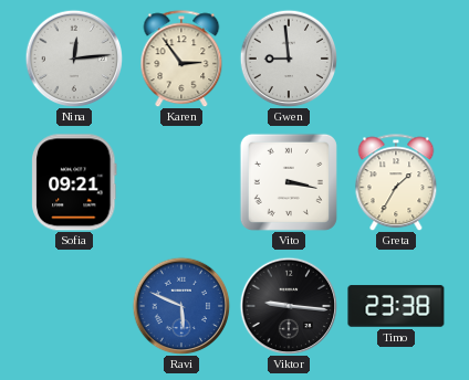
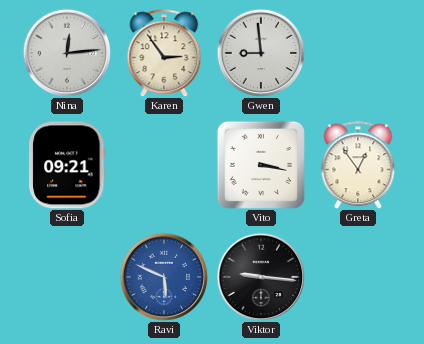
Greta: 1:35 -> 12:54 (358, 165)
Timo: 23:38 -> none (396, 306)
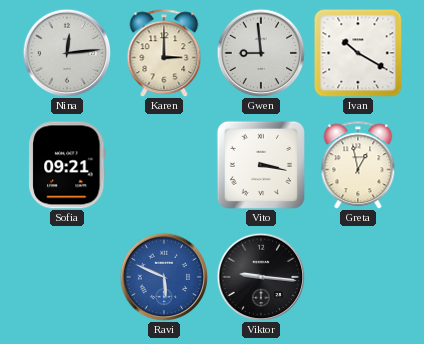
Karen: 2:54 -> 3:00 (164, 53)
Ivan: none -> 10:20 (358, 53)
Greta: 12:54 -> 12:58 (358, 165)
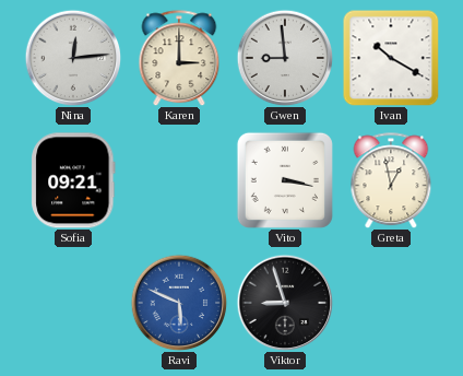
Viktor: 9:16 -> 8:57 (285, 303)
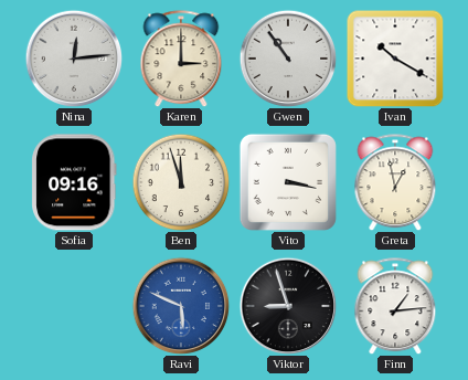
Gwen: 8:59 -> 10:54 (288, 59)
Sofia: 09:21 -> 09:16 (74, 182)
Ben: none -> 11:57 (181, 182)
Finn: none -> 1:14 (395, 306)
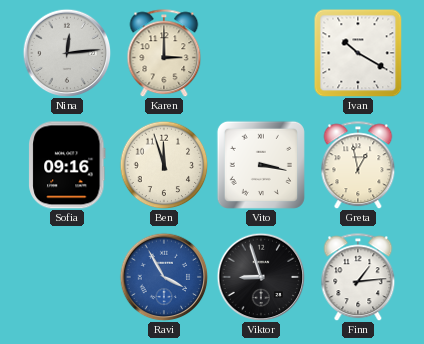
Gwen: 10:54 -> none (288, 59)
Ravi: 5:49 -> 3:55 (164, 277)
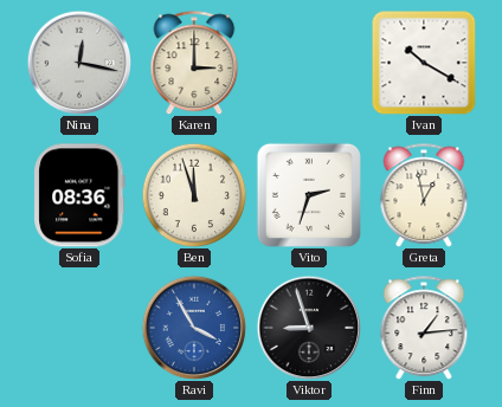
Nina: 12:14 -> 12:17 (79, 63)
Sofia: 09:16 -> 08:36 (79, 195)
Vito: 3:17 -> 2:33 (309, 195)
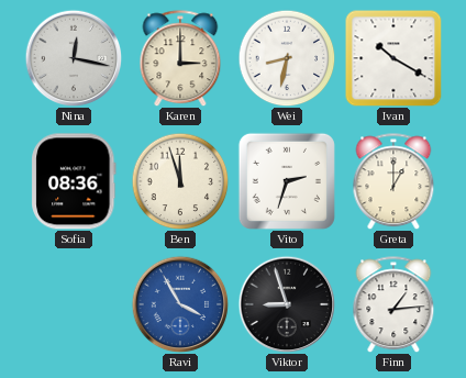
Wei: none -> 8:32 (287, 58)
Greta: 12:58 -> 1:00 (393, 181)
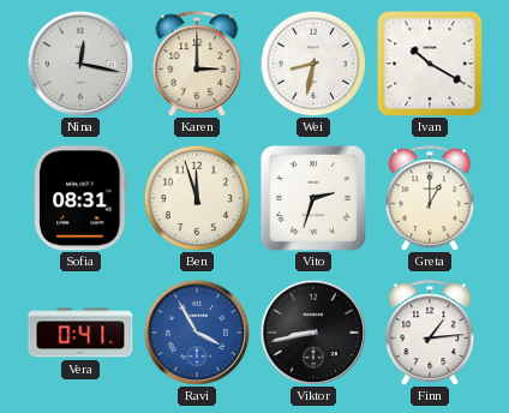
Sofia: 08:36 -> 08:31 (80, 198)
Vera: none -> 0:41 (80, 333)
Viktor: 8:57 -> 8:43 (313, 333)
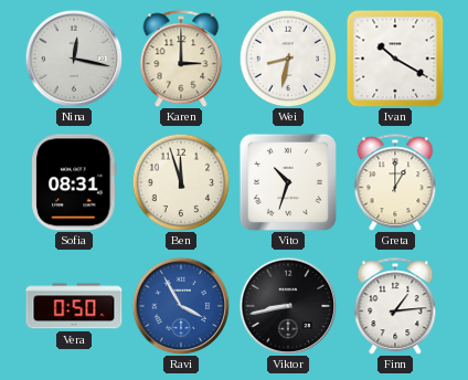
Vito: 2:33 -> 10:33 (288, 182)
Vera: 0:41 -> 0:50 (74, 306)
